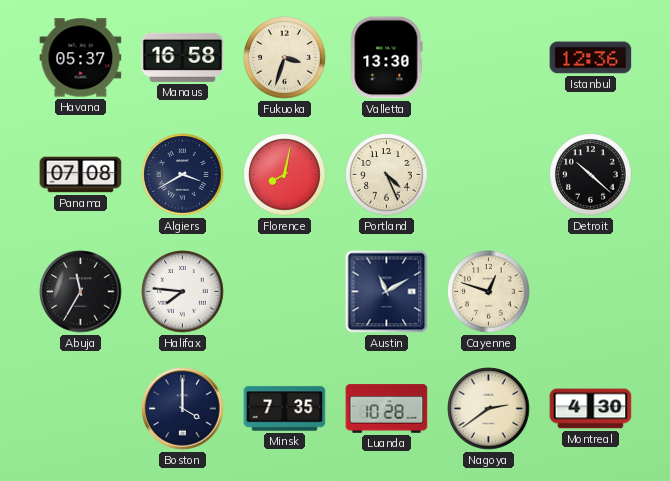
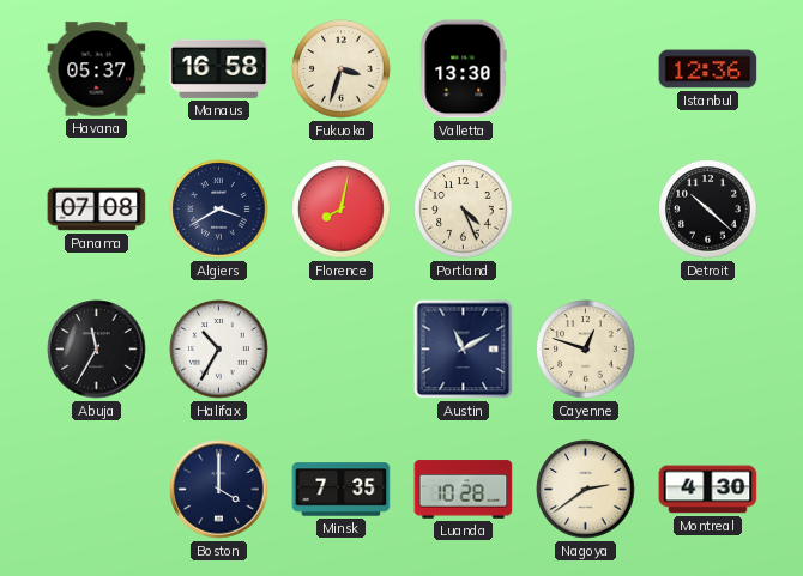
Halifax: 7:46 -> 10:35 (219, 350)
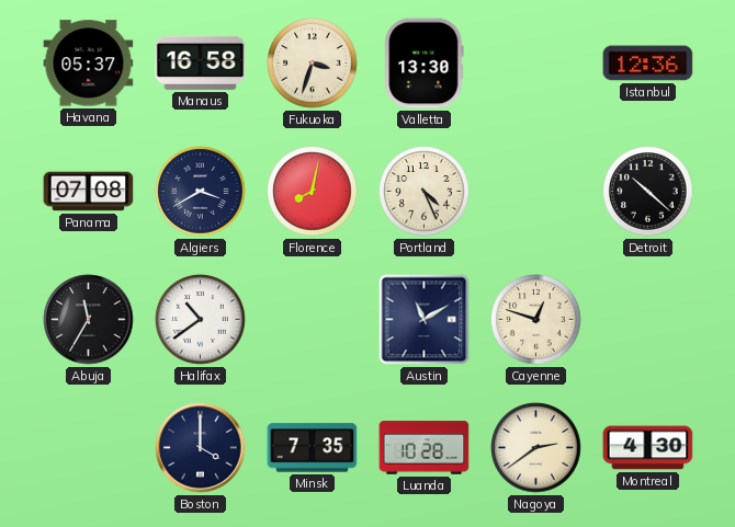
Halifax: 10:35 -> 10:39 (201, 320)
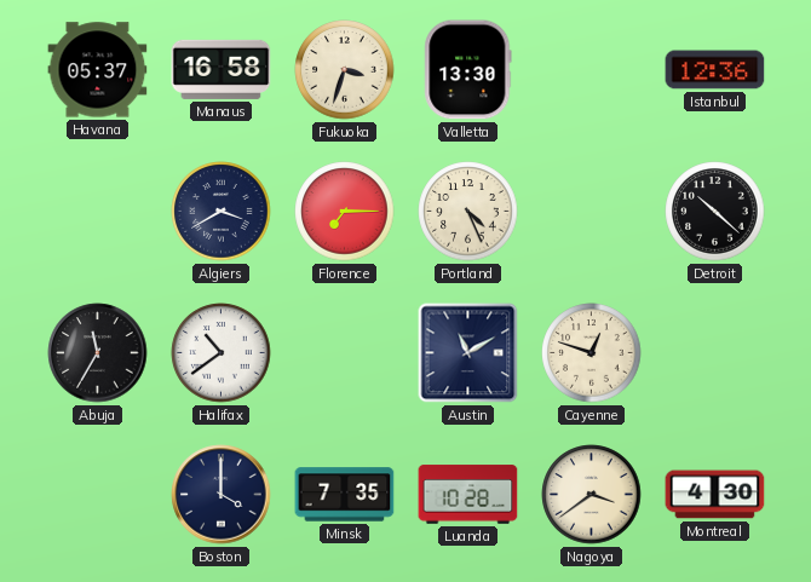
Panama: 07:08 -> none (89, 192)
Florence: 8:02 -> 7:15 (345, 212)
Nagoya: 2:39 -> 3:39 (592, 495)
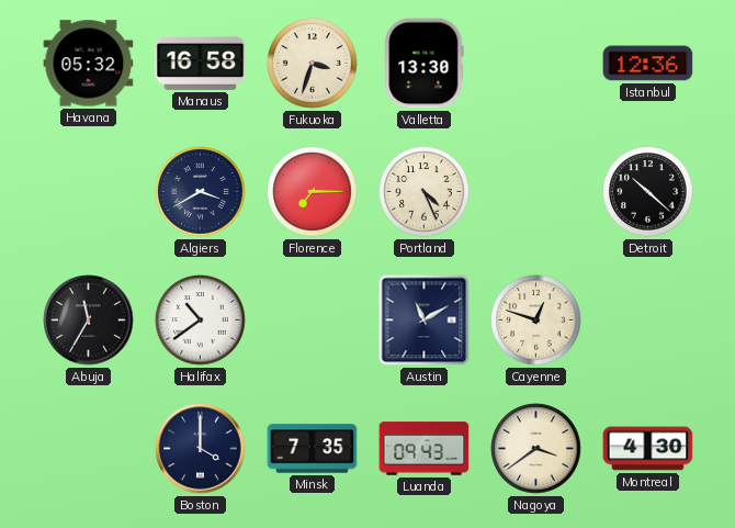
Havana: 05:37 -> 05:32 (89, 64)
Luanda: 10:28 -> 09:43 (425, 449)
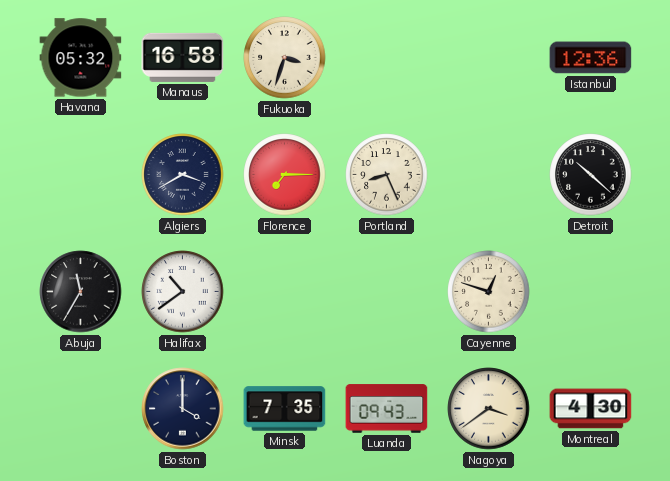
Valletta: 13:30 -> none (425, 64)
Portland: 4:26 -> 8:26 (387, 175)
Austin: 11:10 -> none (425, 321)
